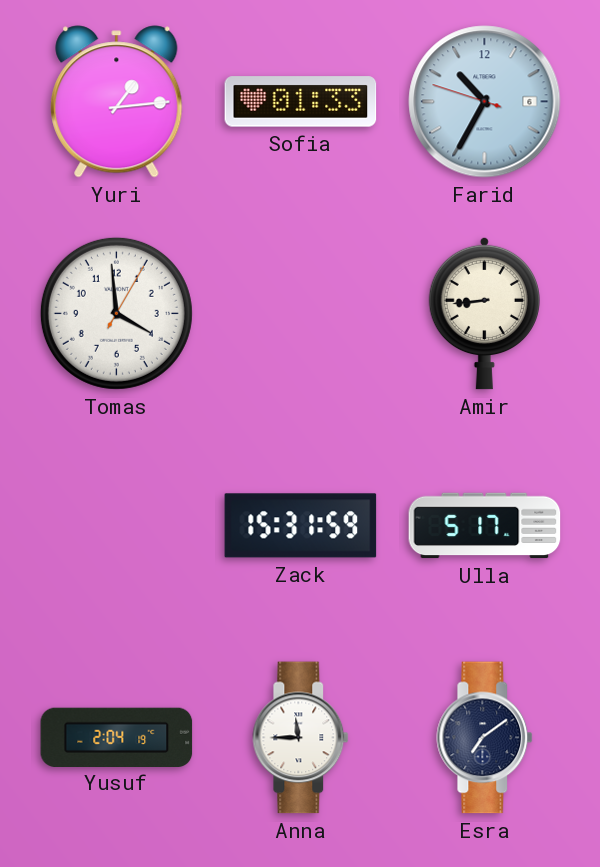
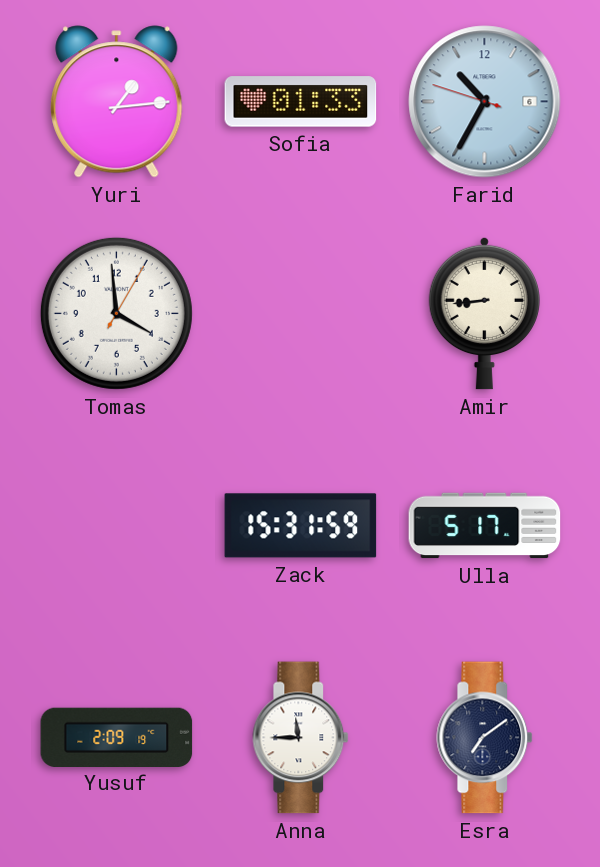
Yusuf: 2:04 -> 2:09 (117, 737)
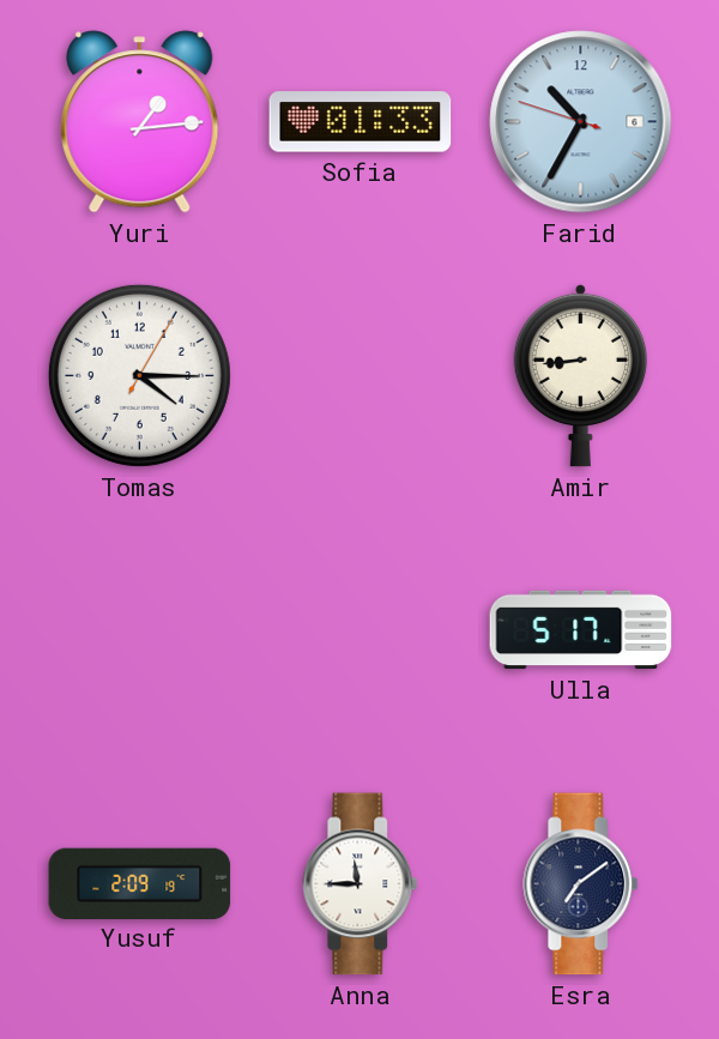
Tomas: 3:59 -> 4:15 (139, 375)
Zack: 15:31 -> none (301, 526)
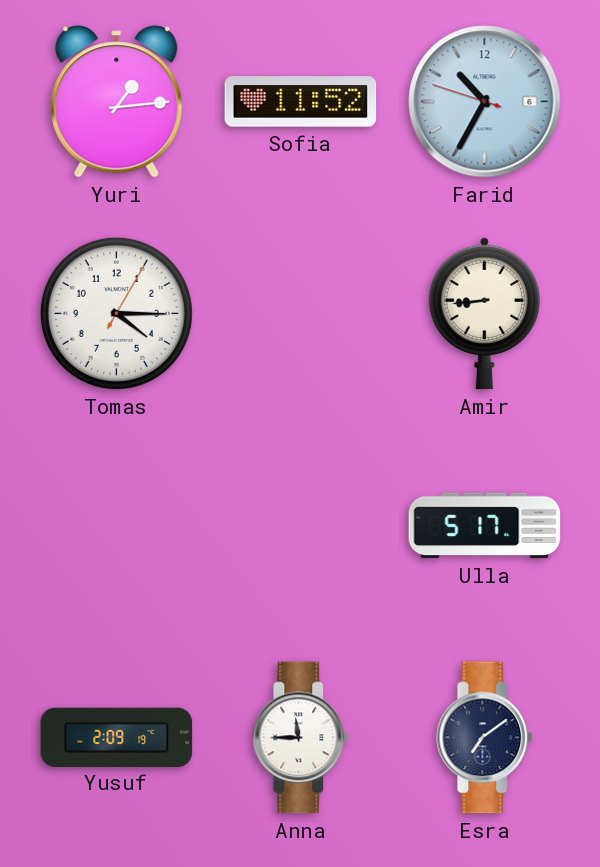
Sofia: 01:33 -> 11:52 (301, 102)
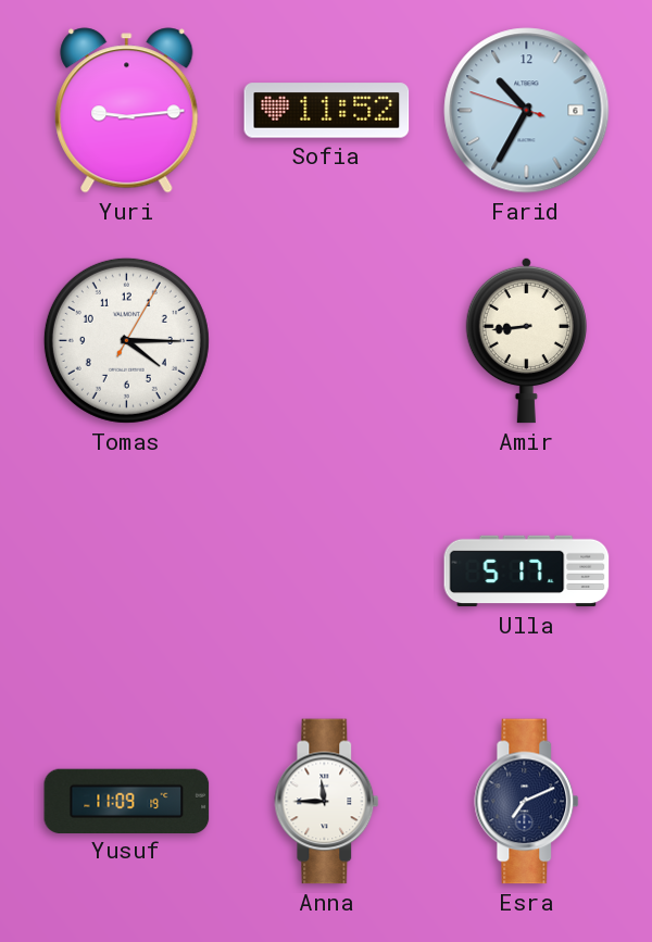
Yuri: 1:14 -> 9:14 (127, 111)
Yusuf: 2:09 -> 11:09 (127, 801)
Esra: 7:09 -> 7:11 (527, 802)
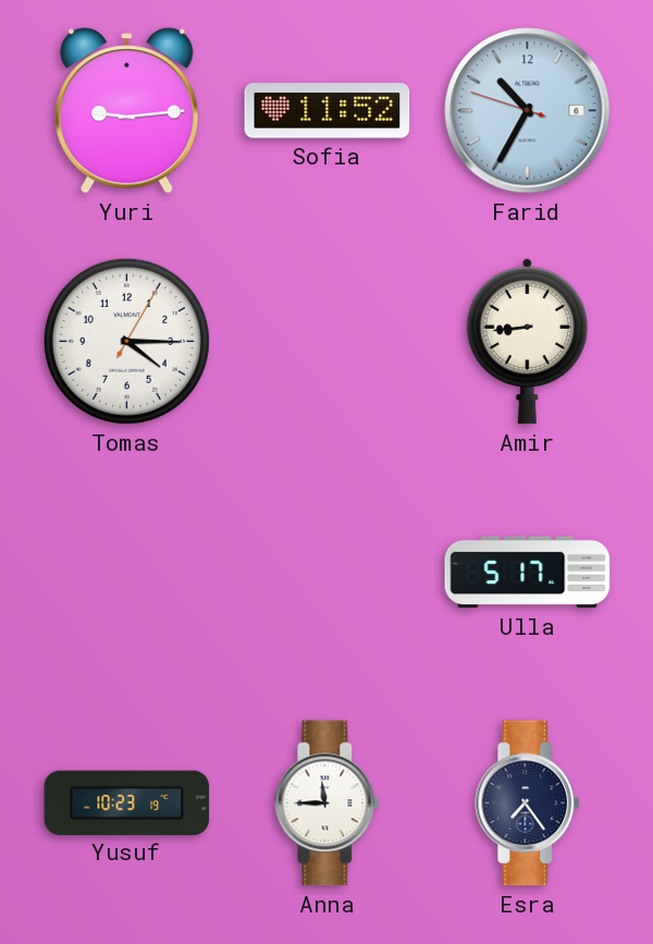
Yusuf: 11:09 -> 10:23 (127, 802)
Esra: 7:11 -> 7:24 (528, 804)
